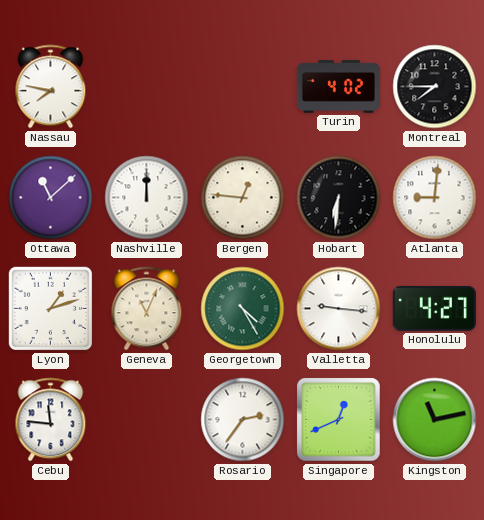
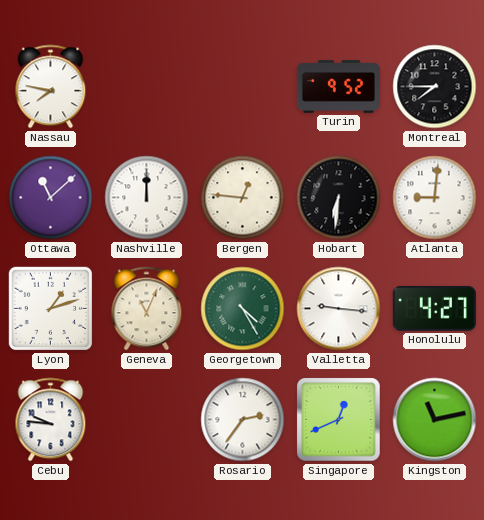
Turin: 4:02 -> 9:52 (338, 87)
Cebu: 11:46 -> 9:46 (51, 420)
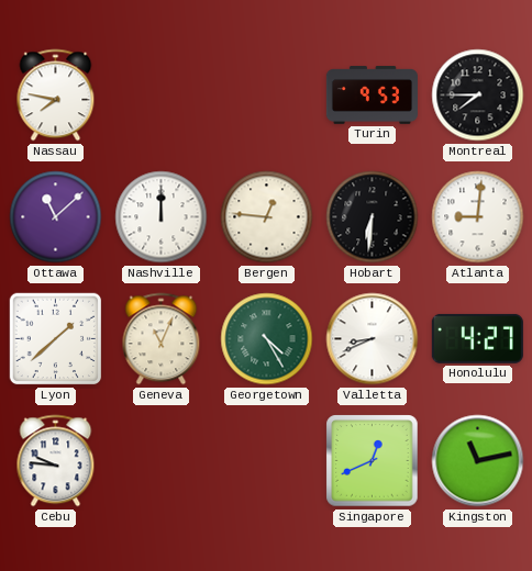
Turin: 9:52 -> 9:53 (372, 96)
Lyon: 1:12 -> 1:38 (56, 339)
Valletta: 9:16 -> 8:41 (373, 339)
Rosario: 2:36 -> none (243, 420)
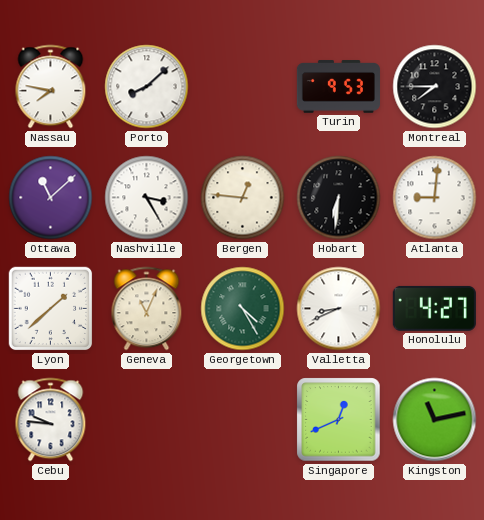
Porto: none -> 8:08 (147, 87)
Nashville: 12:00 -> 3:25 (147, 198)
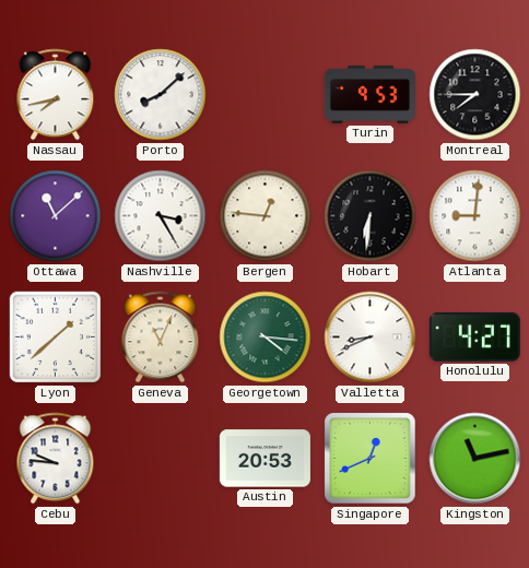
Nassau: 7:47 -> 7:43 (56, 95)
Georgetown: 4:25 -> 4:16 (266, 338)
Austin: none -> 20:53 (264, 459)
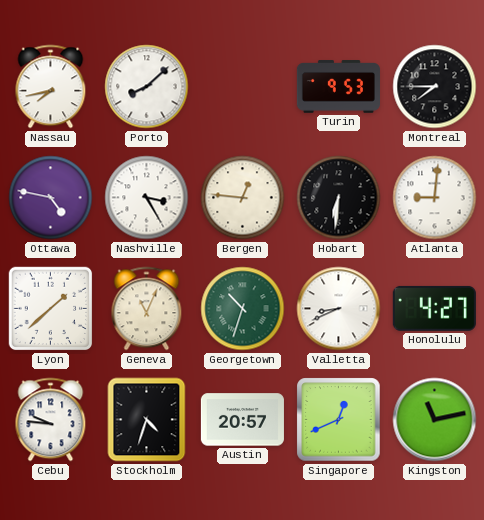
Ottawa: 11:08 -> 4:47 (51, 198)
Georgetown: 4:16 -> 10:33 (243, 309)
Stockholm: none -> 4:33 (147, 420)
Austin: 20:53 -> 20:57 (242, 420)
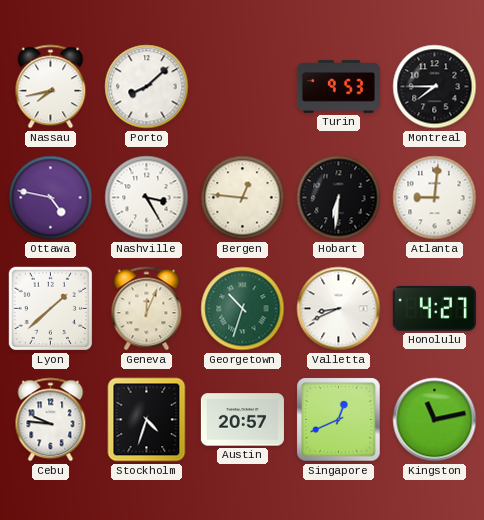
Geneva: 11:04 -> 12:04 (147, 309)
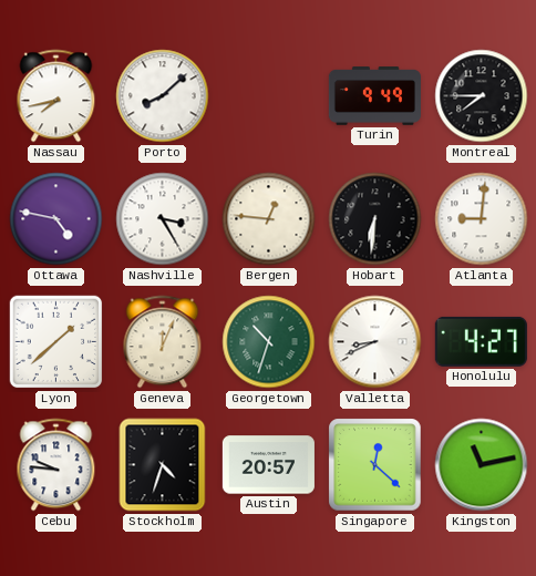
Turin: 9:53 -> 9:49 (374, 96)
Singapore: 12:41 -> 12:22 (375, 465)
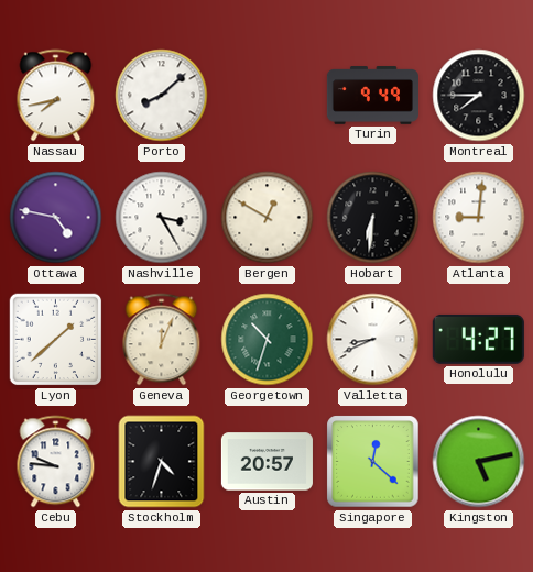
Bergen: 12:46 -> 12:50 (268, 218)
Kingston: 11:13 -> 5:13 (479, 462)
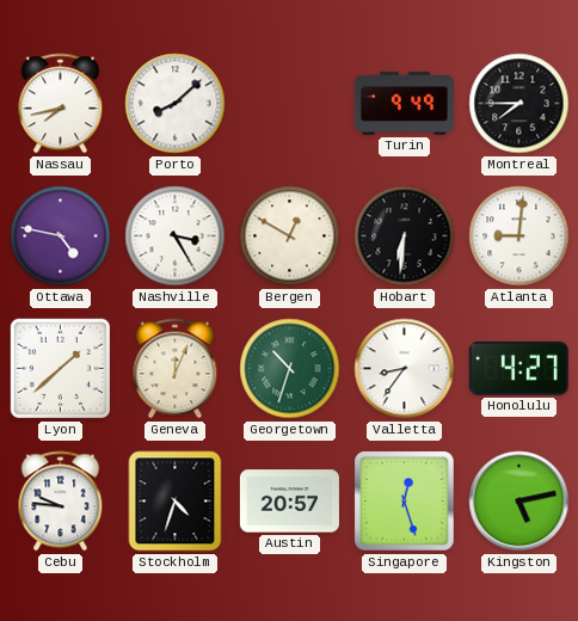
Valletta: 8:41 -> 8:36 (405, 369)
Singapore: 12:22 -> 12:27 (405, 502)
